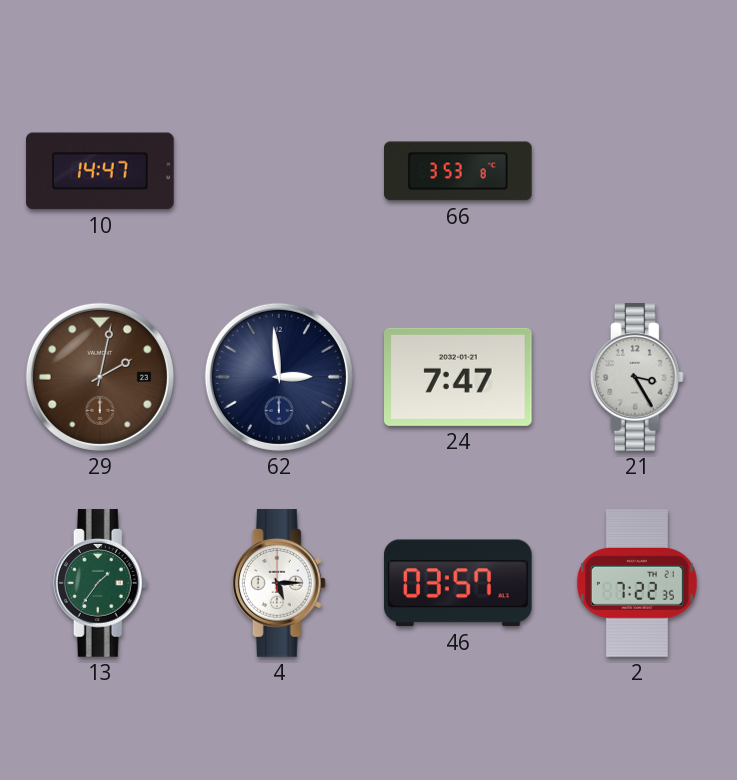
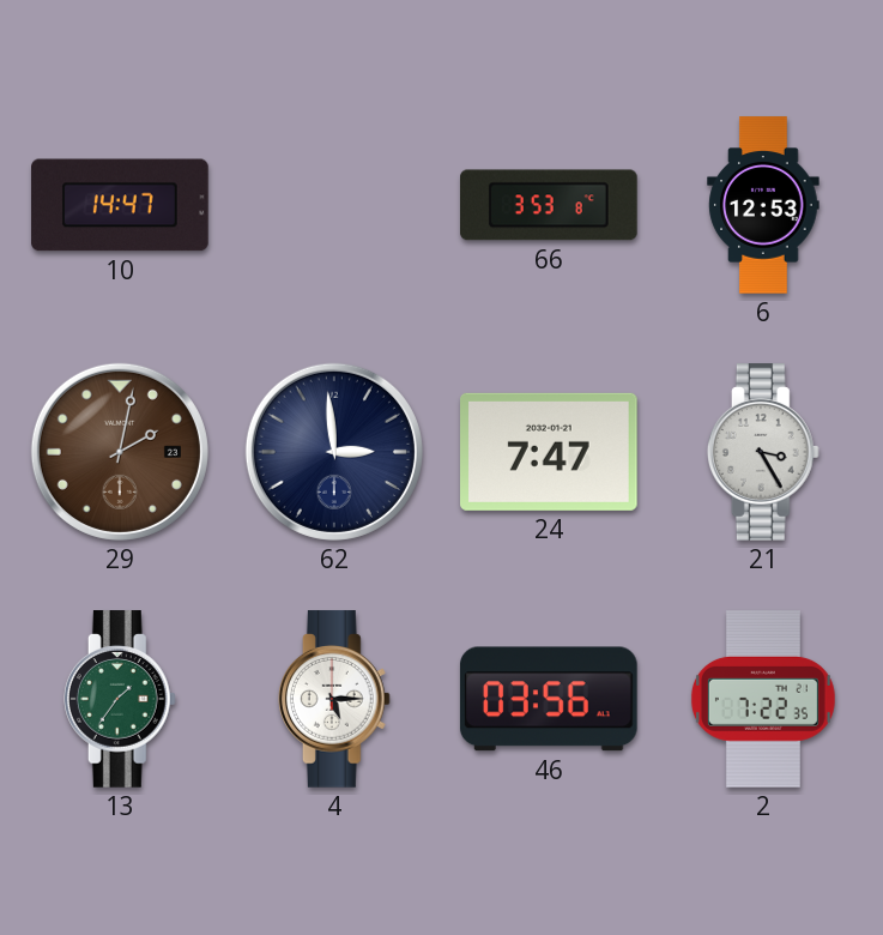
6: none -> 12:53 (763, 205)
46: 03:57 -> 03:56 (549, 699)
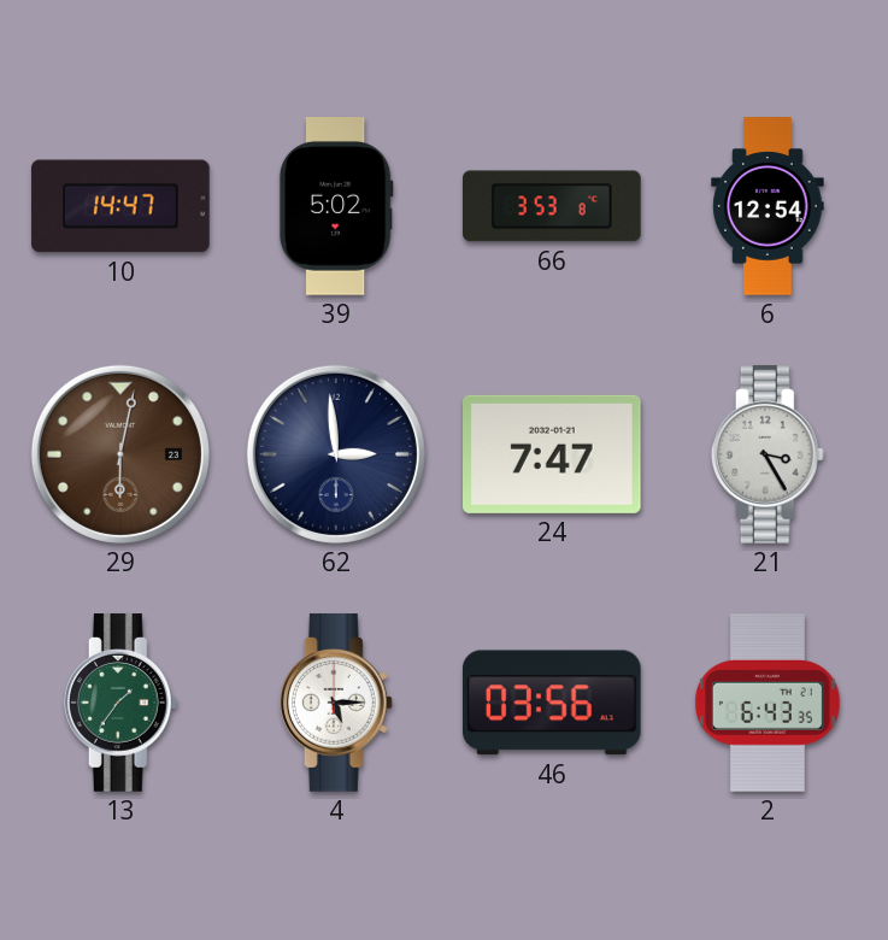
39: none -> 5:02 (336, 206)
6: 12:53 -> 12:54 (768, 206)
29: 2:02 -> 6:02 (120, 454)
2: 7:22 -> 6:43 (768, 703)
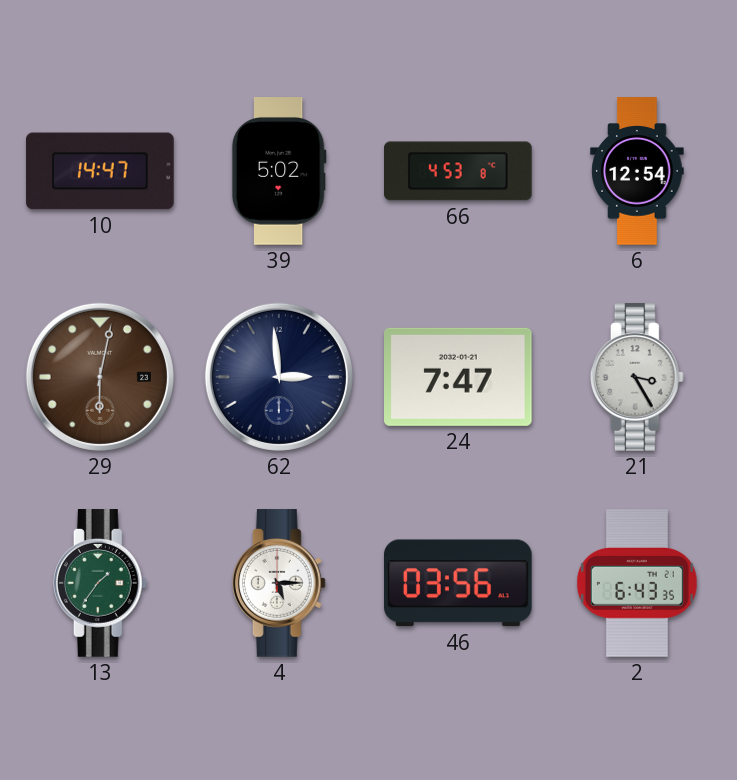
66: 3:53 -> 4:53 (459, 171)
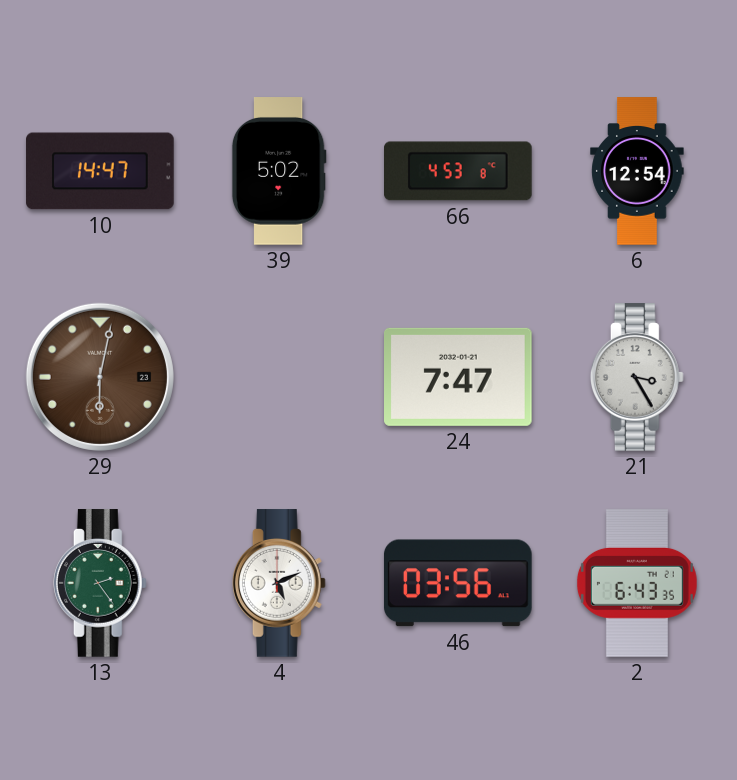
62: 2:59 -> none (279, 377)
13: 1:36 -> 2:24 (100, 583)
4: 5:15 -> 5:11 (279, 583)
